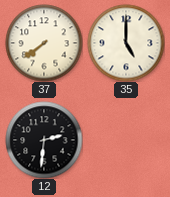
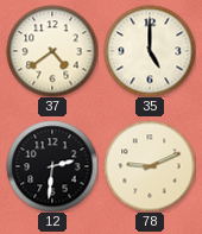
37: 7:39 -> 4:39 (52, 51)
78: none -> 9:11 (150, 166)
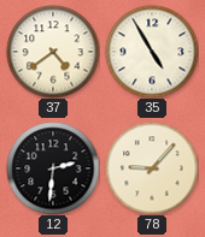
35: 5:00 -> 4:55 (152, 52)
78: 9:11 -> 9:07 (152, 168)
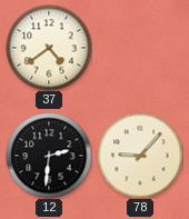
35: 4:55 -> none (152, 52)
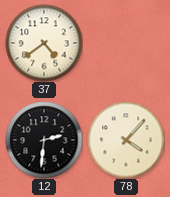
78: 9:07 -> 4:07 (126, 140)
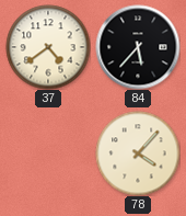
84: none -> 5:37 (138, 47)
12: 2:31 -> none (44, 140)
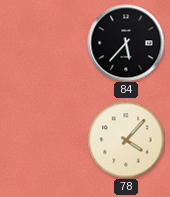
37: 4:39 -> none (48, 47)
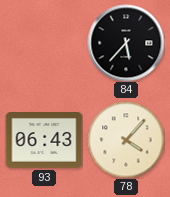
93: none -> 06:43 (44, 141)
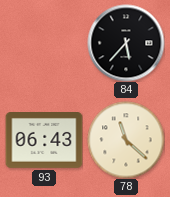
78: 4:07 -> 11:22 (126, 140)
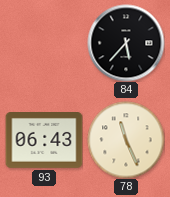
78: 11:22 -> 11:26 (126, 140)
